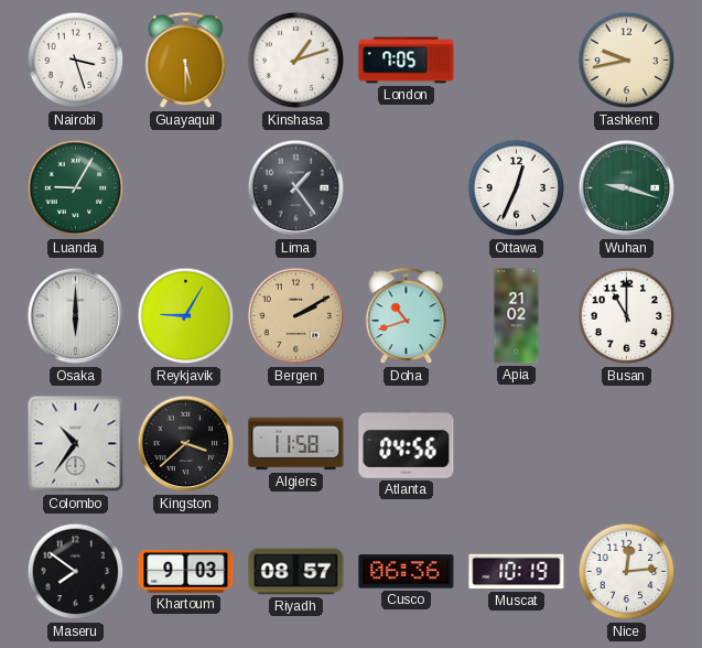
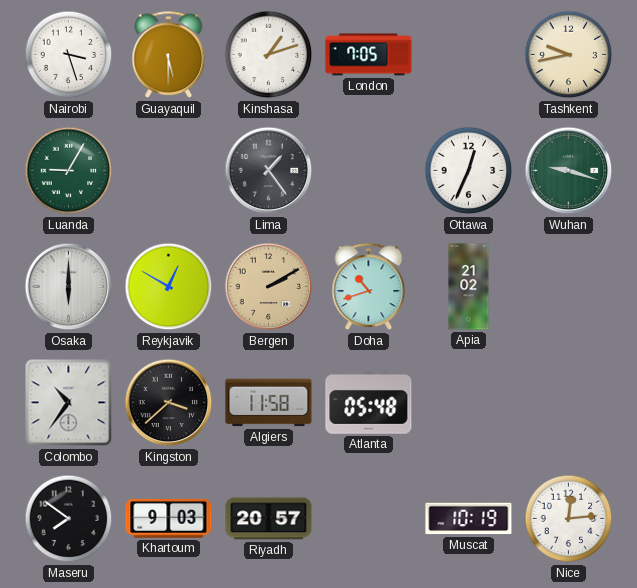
Reykjavik: 9:05 -> 12:50 (169, 287)
Busan: 11:00 -> none (627, 316)
Atlanta: 04:56 -> 05:48 (369, 403)
Riyadh: 08:57 -> 20:57 (269, 519)
Cusco: 06:36 -> none (407, 572)
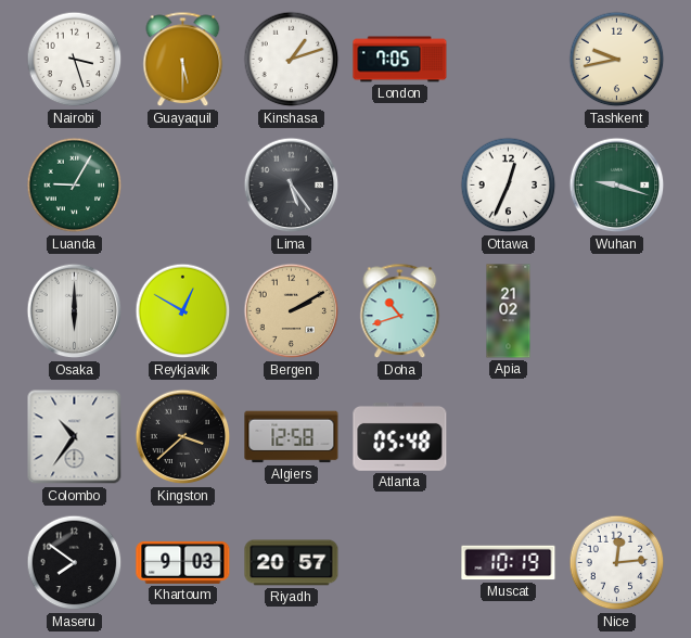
Lima: 1:24 -> 5:24 (292, 186)
Algiers: 11:58 -> 12:58 (292, 437)
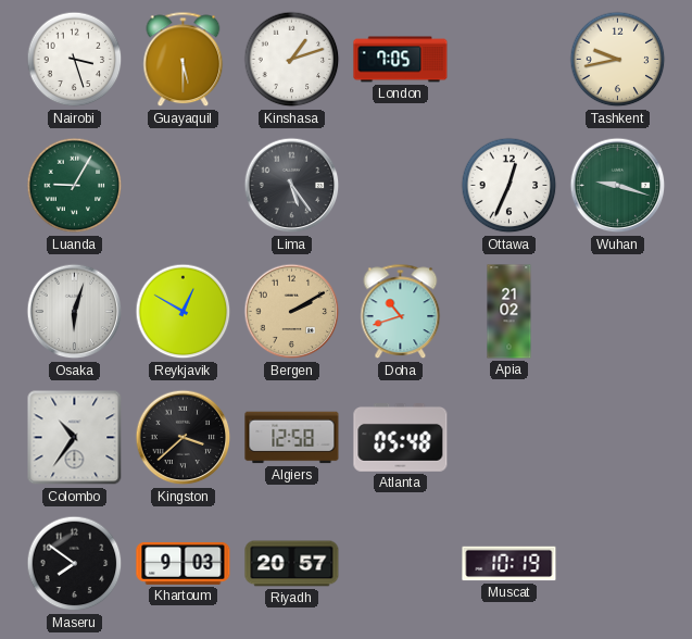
Osaka: 6:00 -> 6:03 (75, 312)
Nice: 12:14 -> none (617, 563)
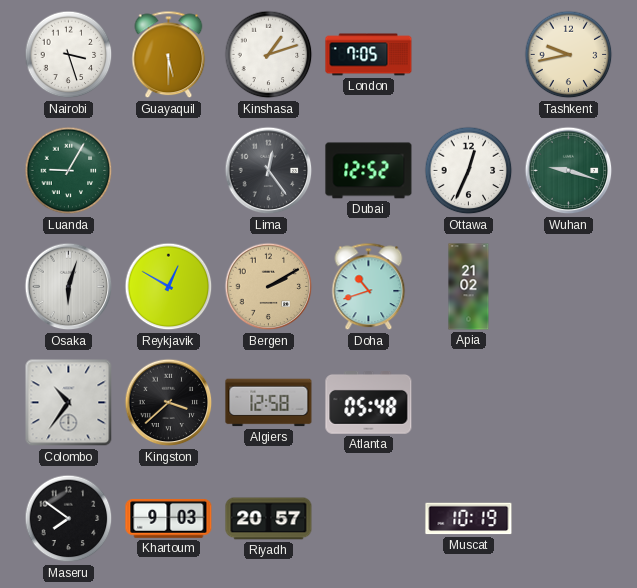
Lima: 5:24 -> 12:24 (269, 171)
Dubai: none -> 12:52 (369, 171)
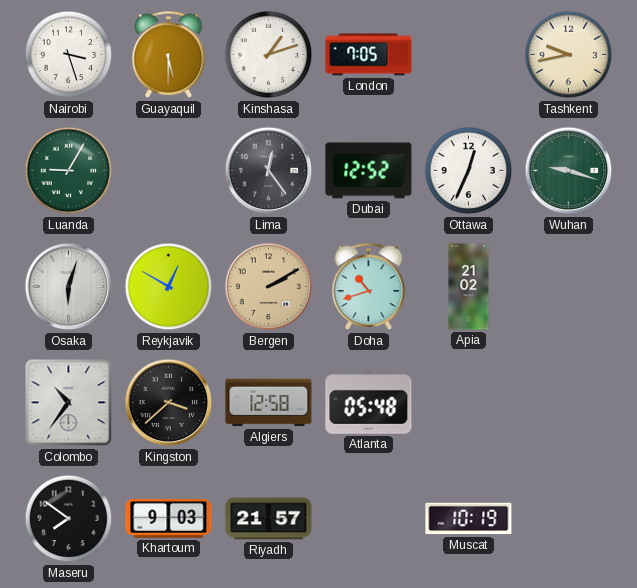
Riyadh: 20:57 -> 21:57 (269, 519)
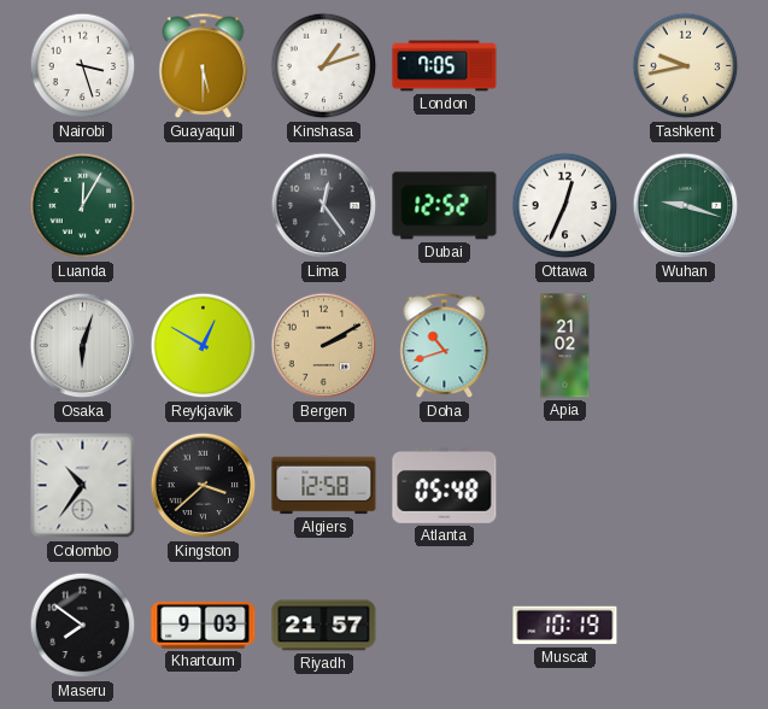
Luanda: 9:05 -> 12:05 (83, 206)
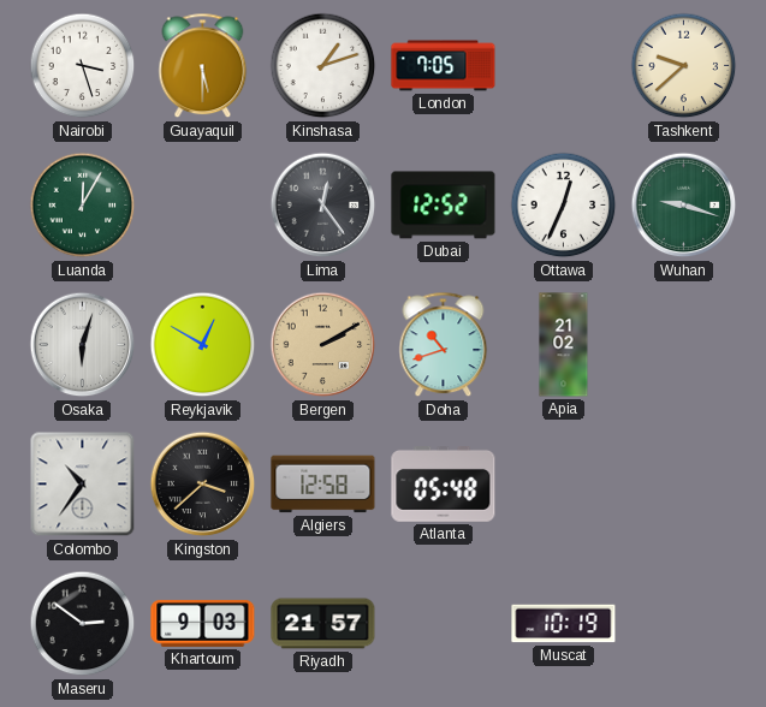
Tashkent: 9:43 -> 9:38 (684, 66)
Maseru: 7:51 -> 2:51 (83, 624)
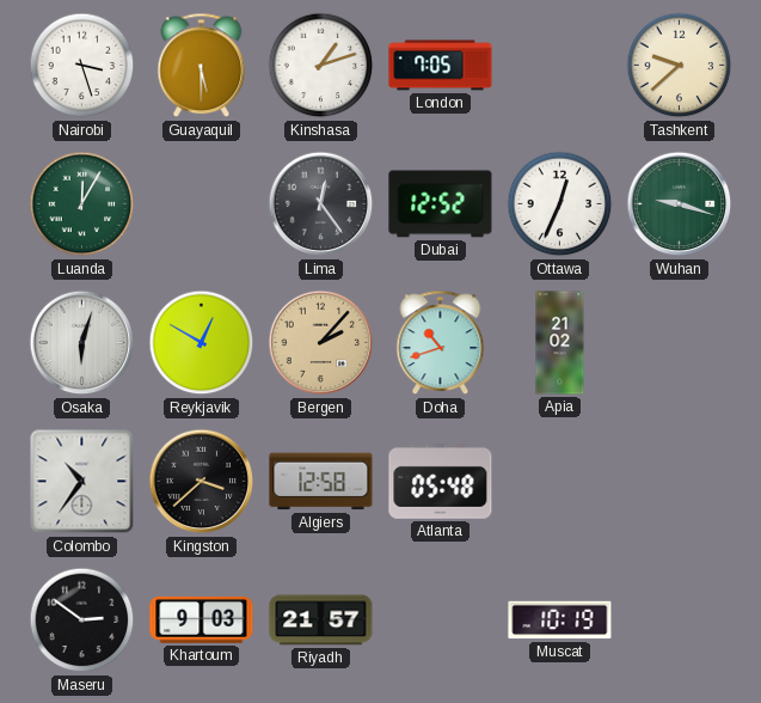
Bergen: 2:10 -> 2:07 (321, 343)
